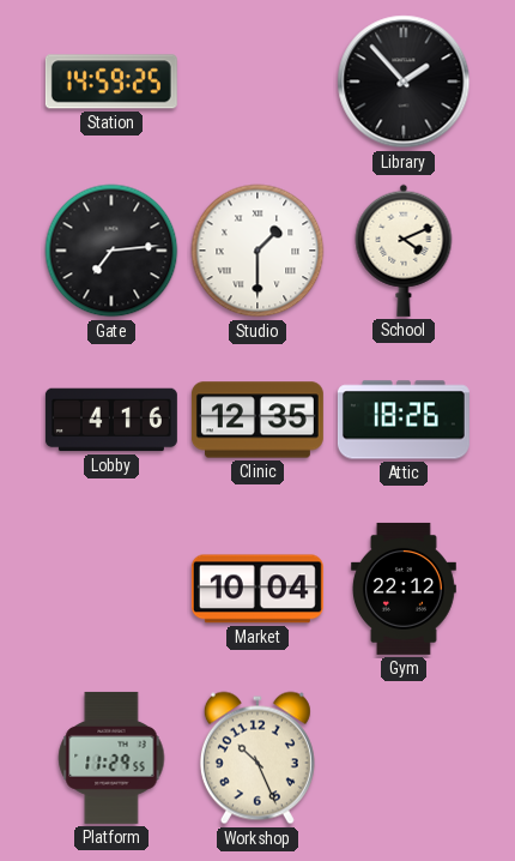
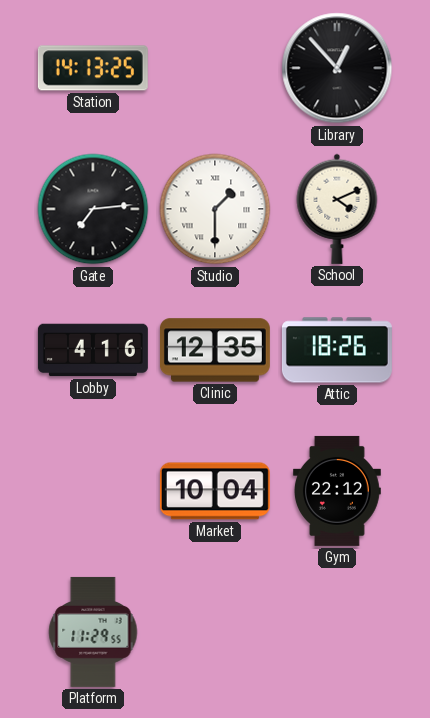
Station: 14:59 -> 14:13 (93, 68)
Library: 1:53 -> 12:53 (337, 68)
Workshop: 10:26 -> none (257, 758)
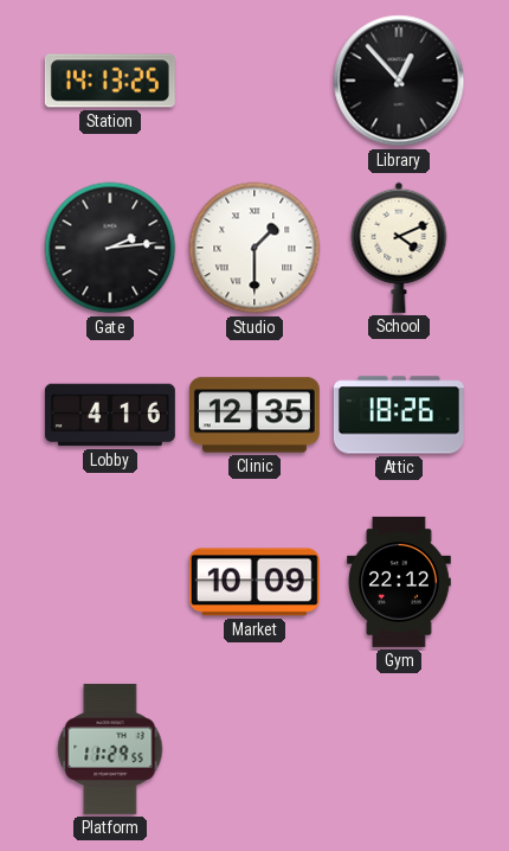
Gate: 7:14 -> 2:14 (110, 248)
Market: 10:04 -> 10:09 (254, 582)
